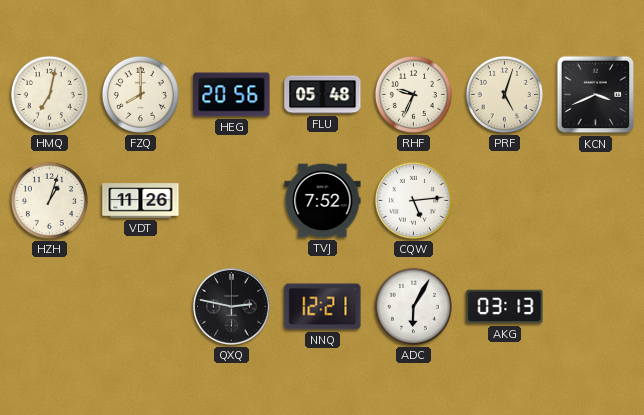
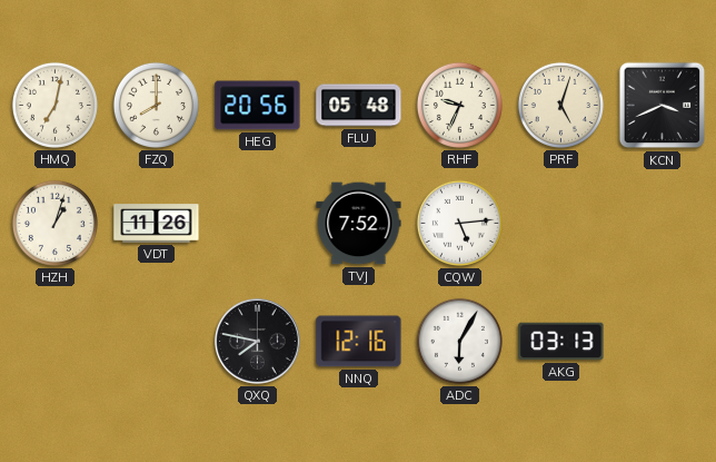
QXQ: 2:47 -> 7:47 (258, 342)
NNQ: 12:21 -> 12:16 (359, 342)
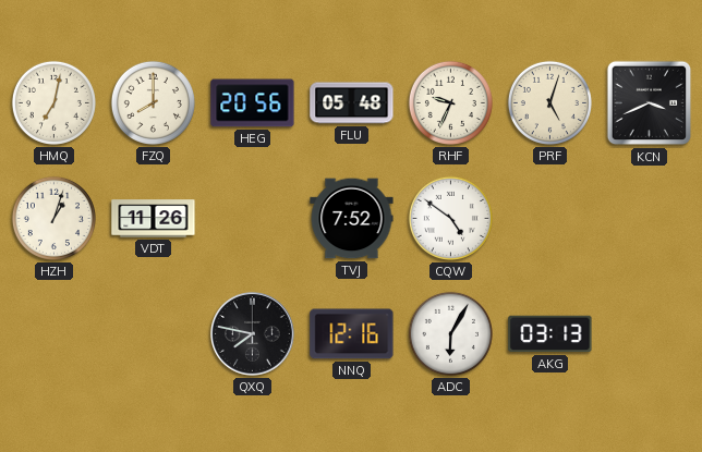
CQW: 5:14 -> 4:51 (450, 218)
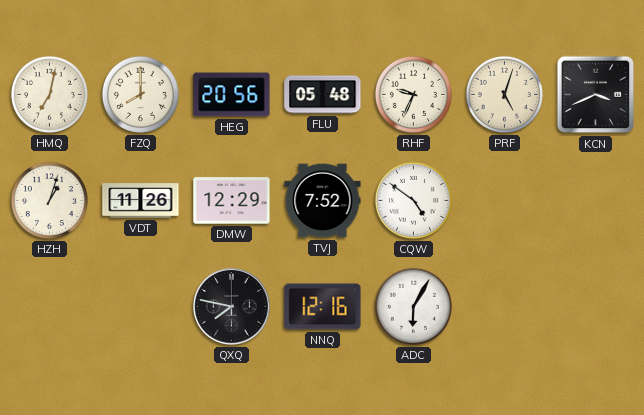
DMW: none -> 12:29 (232, 201)
AKG: 03:13 -> none (550, 334)
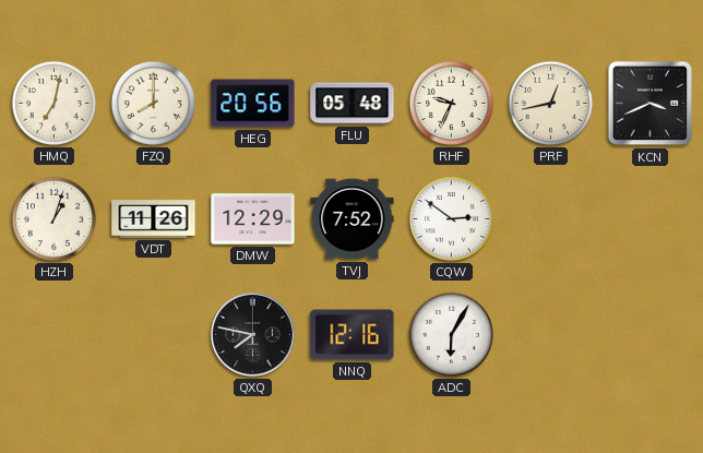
PRF: 5:03 -> 12:43 (550, 103)
CQW: 4:51 -> 2:51 (451, 218)
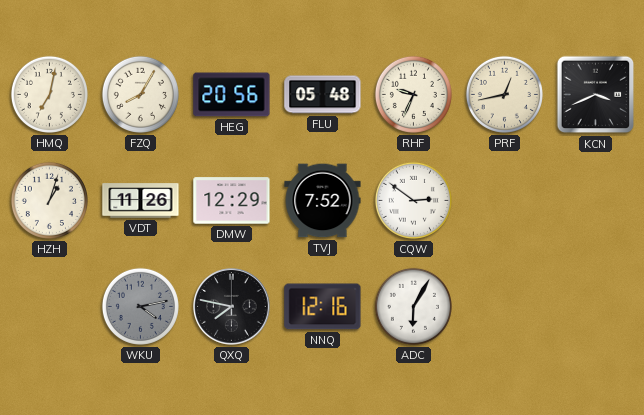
FZQ: 8:00 -> 8:05 (140, 94)
WKU: none -> 4:13 (140, 306)
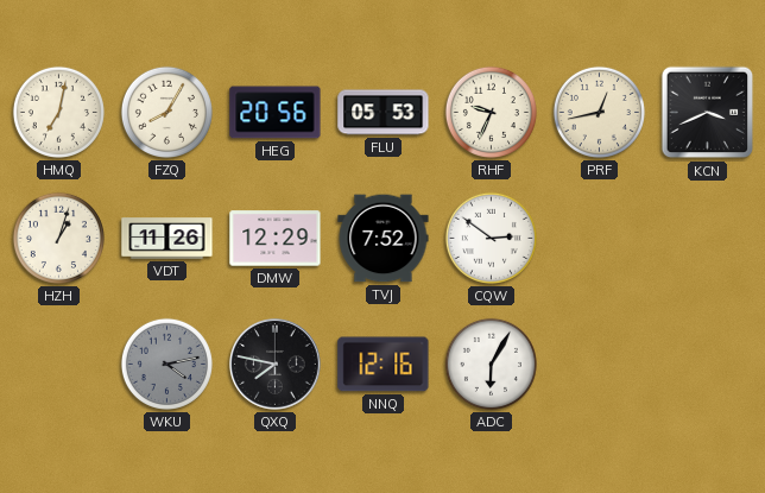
FLU: 05:48 -> 05:53 (384, 113)
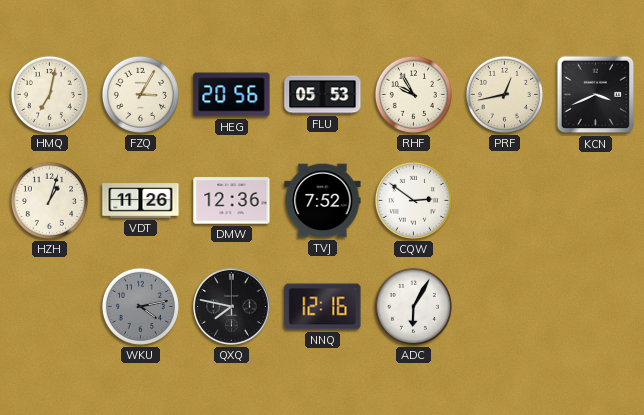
FZQ: 8:05 -> 3:05 (140, 94)
RHF: 9:34 -> 9:55 (413, 94)
DMW: 12:29 -> 12:36 (232, 201)
